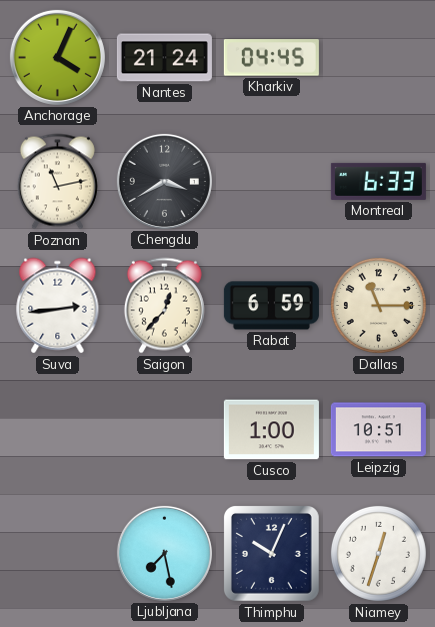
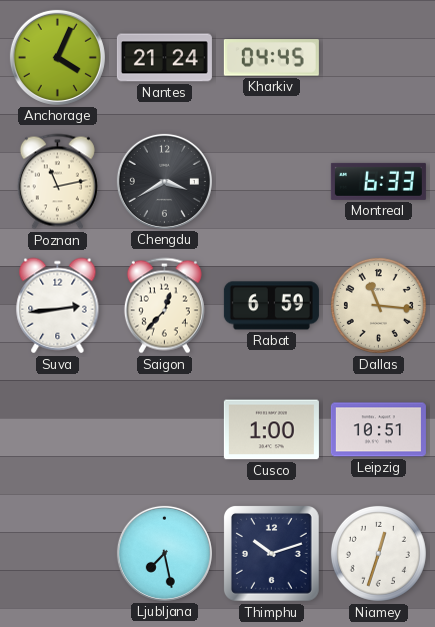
Dallas: 11:15 -> 11:16 (378, 305)
Thimphu: 10:04 -> 10:12 (271, 553)
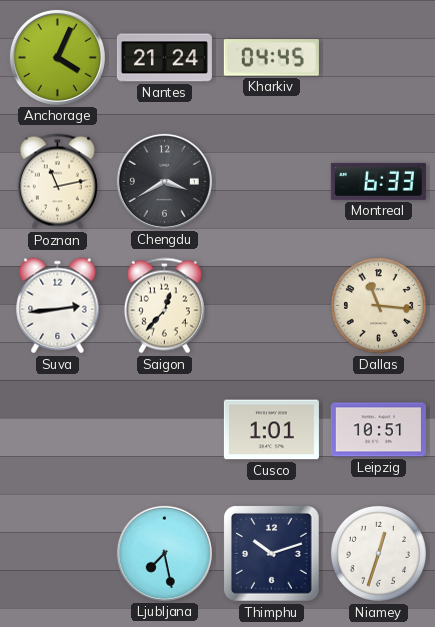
Rabat: 6:59 -> none (271, 306)
Cusco: 1:00 -> 1:01 (271, 430)
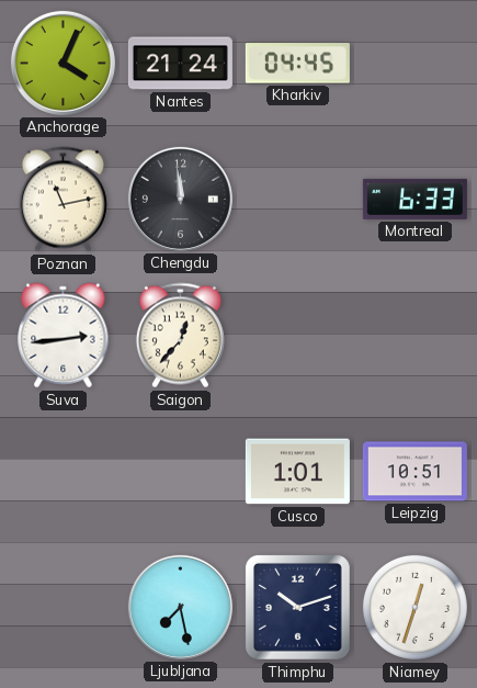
Chengdu: 3:40 -> 11:59 (180, 199)
Dallas: 11:16 -> none (378, 305)
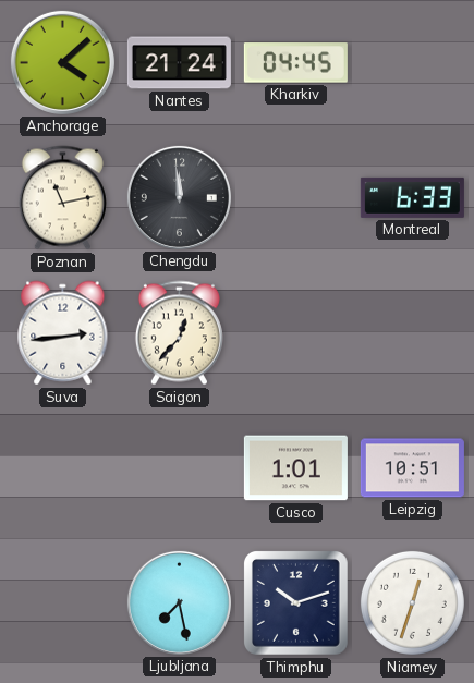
Anchorage: 4:04 -> 4:08 (62, 62)
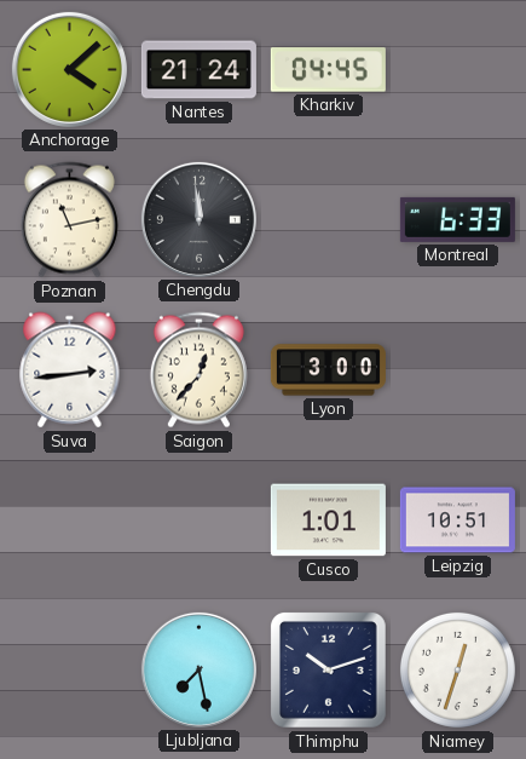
Lyon: none -> 3:00 (328, 370)
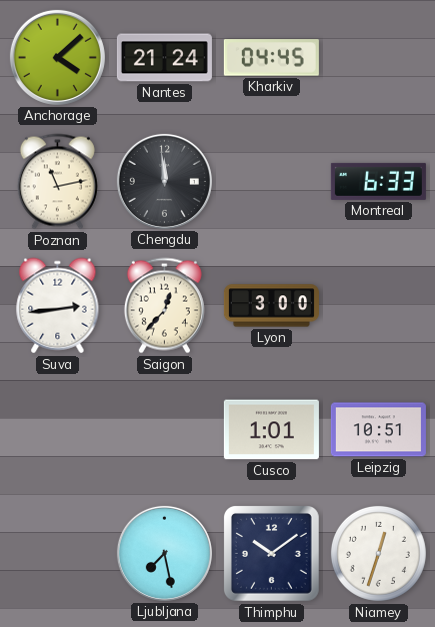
Thimphu: 10:12 -> 10:09 (271, 553)
